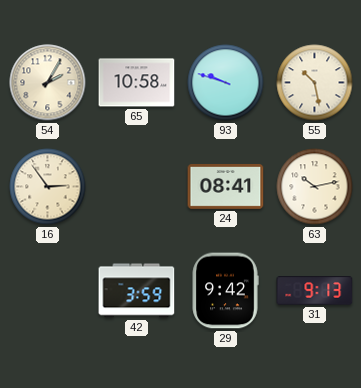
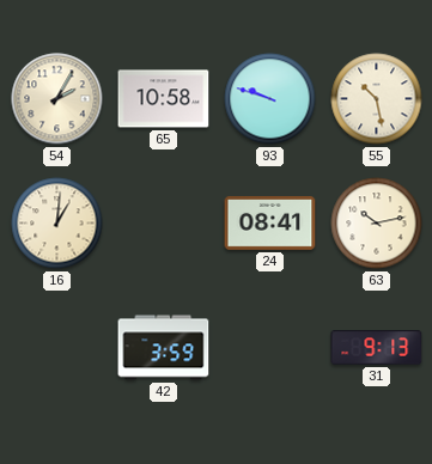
16: 2:54 -> 1:01 (57, 224)
29: 9:42 -> none (225, 291)
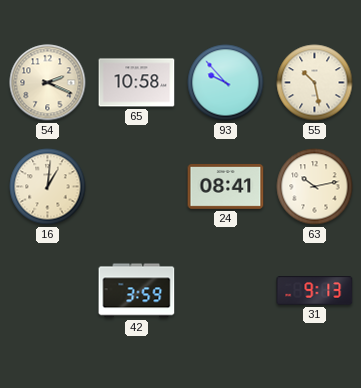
54: 2:05 -> 2:19 (48, 83)
93: 9:48 -> 9:53 (226, 83)
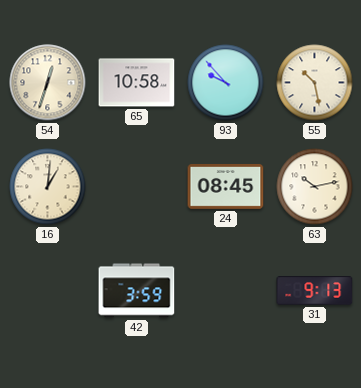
54: 2:19 -> 12:33 (48, 83)
24: 08:41 -> 08:45 (226, 187)
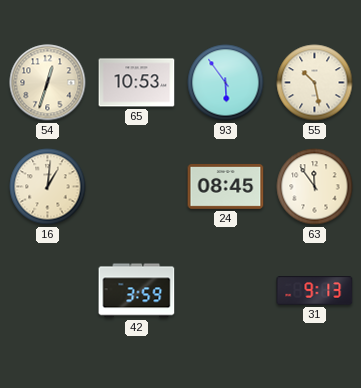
65: 10:58 -> 10:53 (137, 83)
93: 9:53 -> 5:54 (226, 83)
63: 10:13 -> 11:54 (315, 187)
